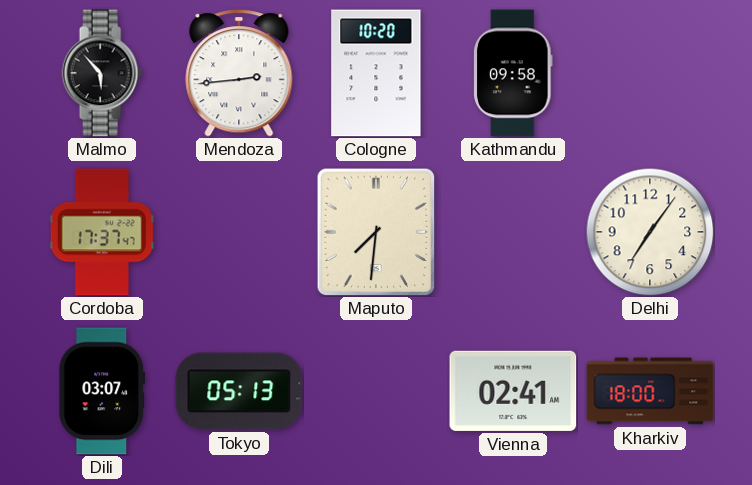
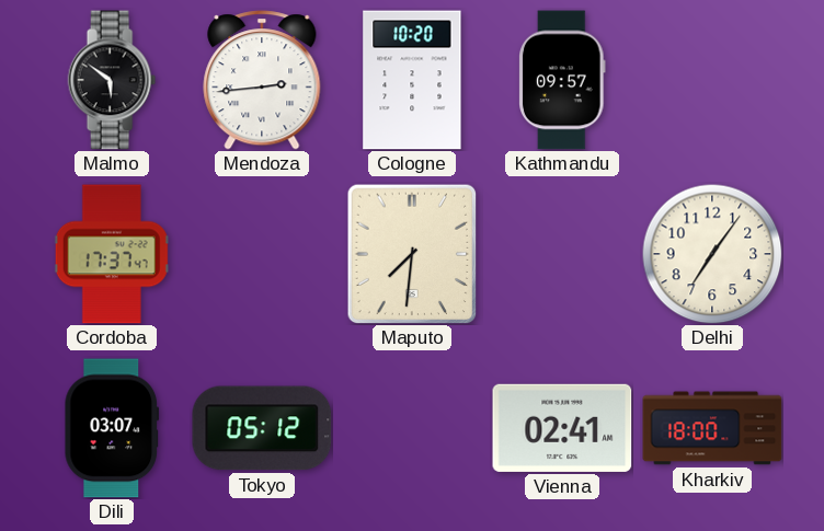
Malmo: 5:53 -> 5:51 (112, 80)
Kathmandu: 09:58 -> 09:57 (562, 80)
Tokyo: 05:13 -> 05:12 (262, 428)
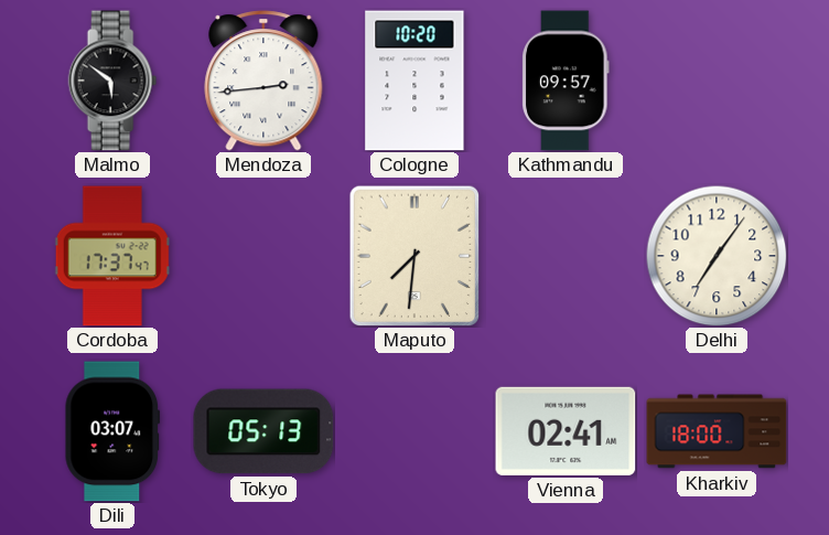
Tokyo: 05:12 -> 05:13 (263, 431)
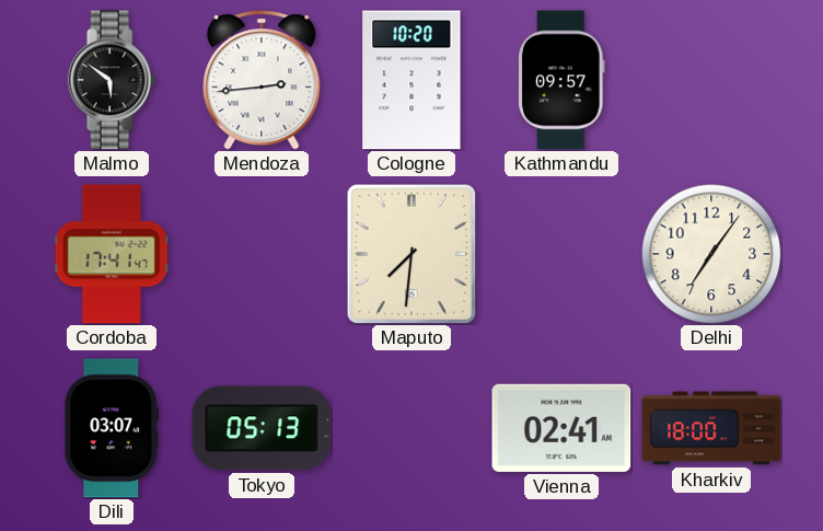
Cordoba: 17:37 -> 17:41 (112, 254)
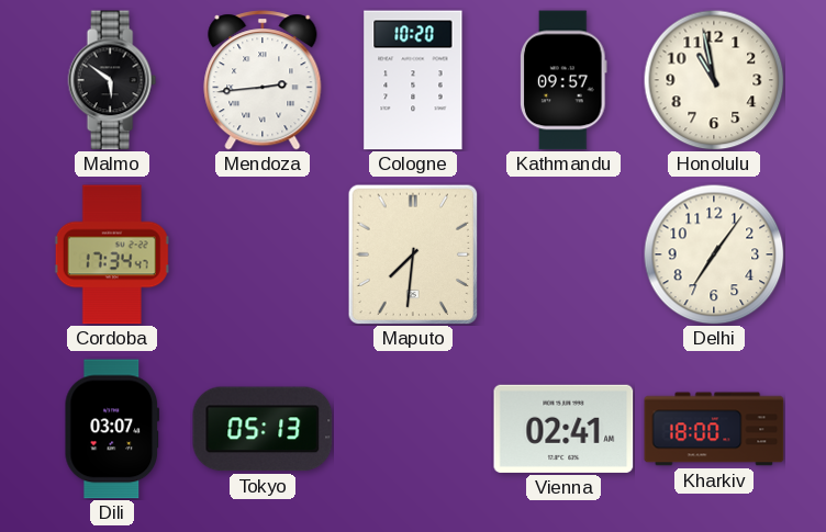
Honolulu: none -> 10:58 (714, 80)
Cordoba: 17:41 -> 17:34 (112, 254)
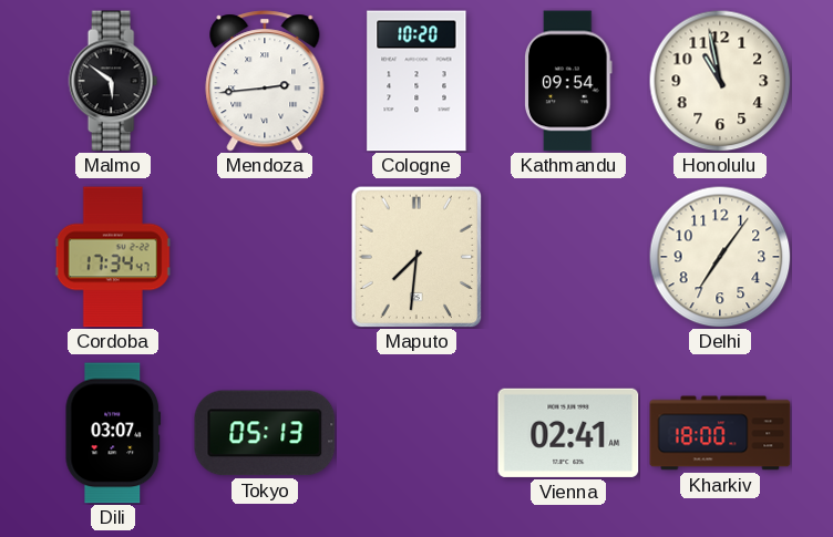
Kathmandu: 09:57 -> 09:54 (568, 81)
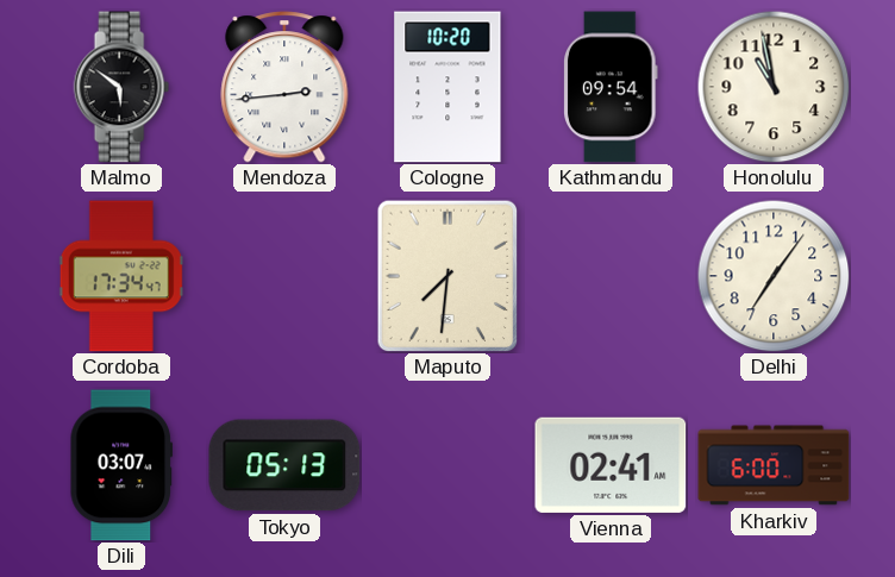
Kharkiv: 18:00 -> 6:00 (774, 465)
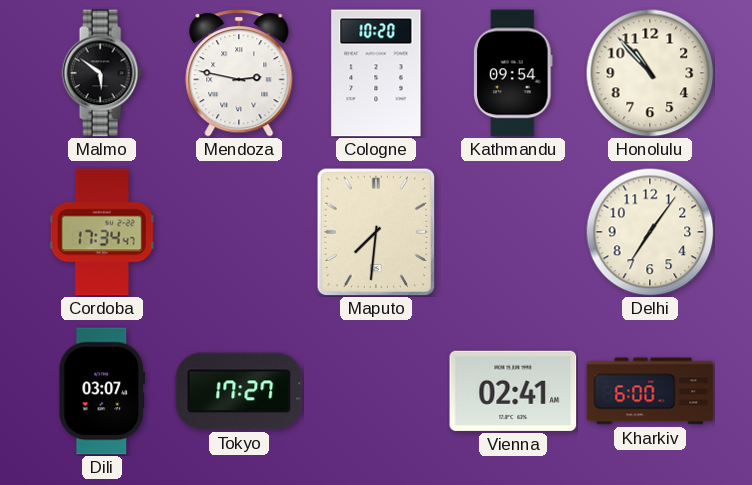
Mendoza: 2:44 -> 2:47 (239, 73)
Honolulu: 10:58 -> 10:53 (650, 73)
Tokyo: 05:13 -> 17:27 (239, 391)
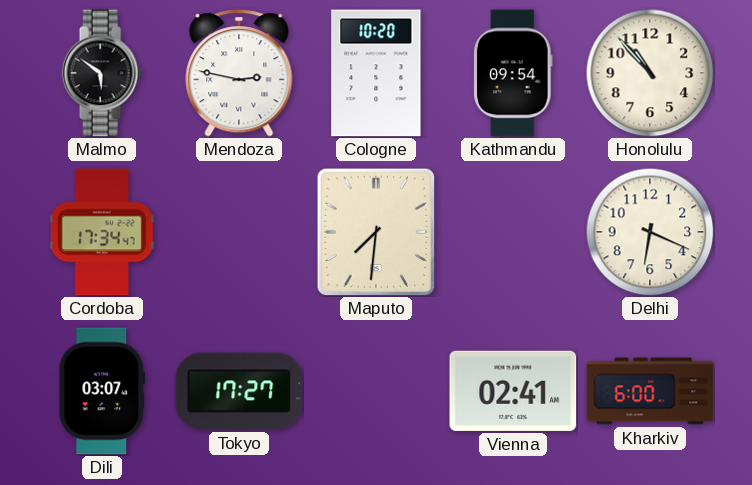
Delhi: 7:06 -> 6:19 (650, 232)
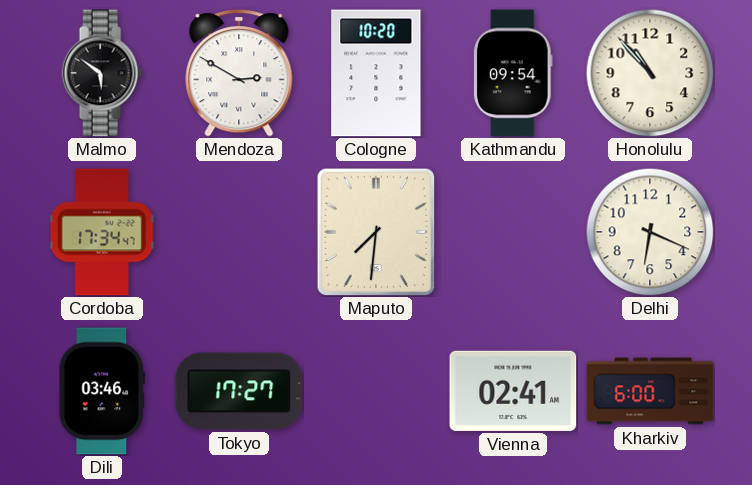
Mendoza: 2:47 -> 2:50 (239, 73)
Dili: 03:07 -> 03:46 (102, 391)
